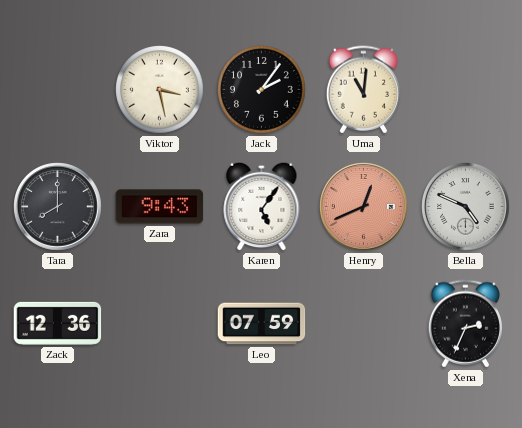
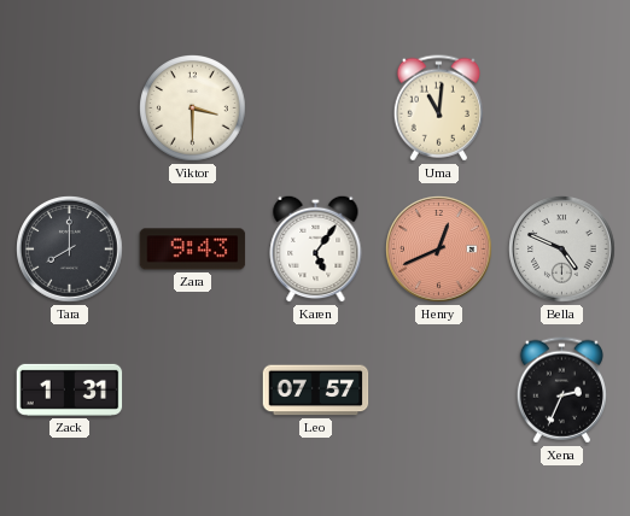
Viktor: 3:28 -> 3:30 (193, 109)
Jack: 2:06 -> none (262, 90)
Zack: 12:36 -> 1:31 (70, 389)
Leo: 07:59 -> 07:57 (316, 391)
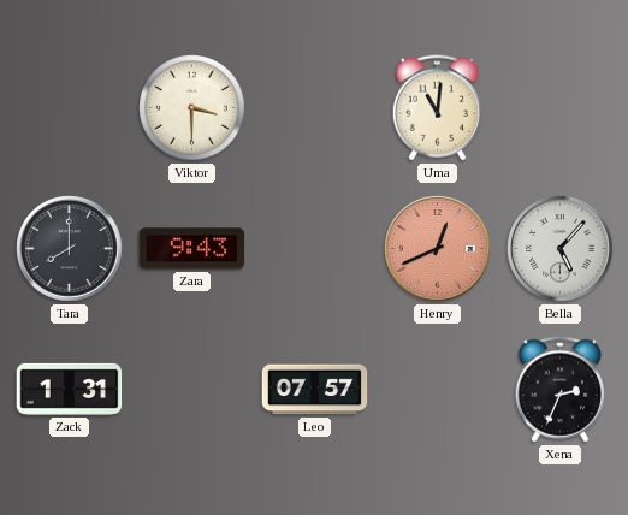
Karen: 5:06 -> none (316, 248)
Bella: 4:49 -> 5:07 (561, 249)
